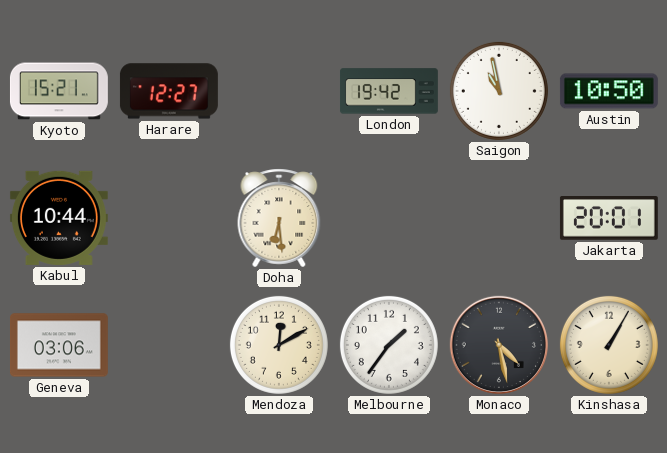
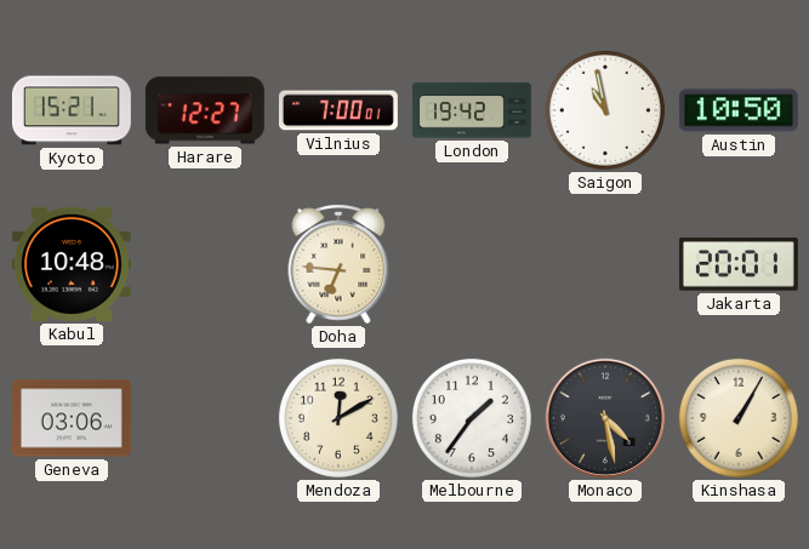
Vilnius: none -> 7:00 (338, 110)
Kabul: 10:44 -> 10:48 (72, 264)
Doha: 6:29 -> 6:46 (338, 264)
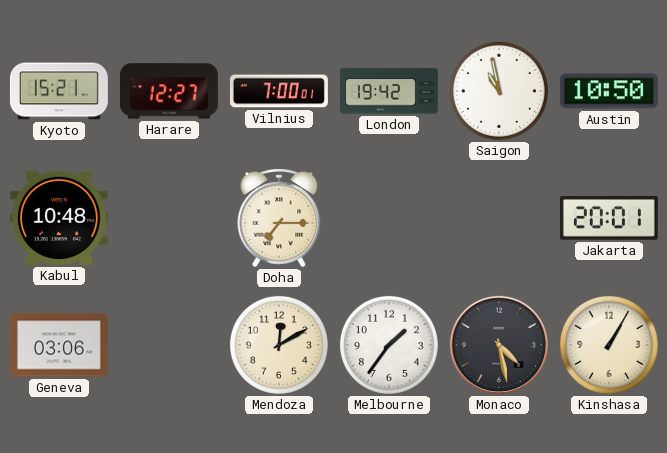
Doha: 6:46 -> 7:15 (279, 218)
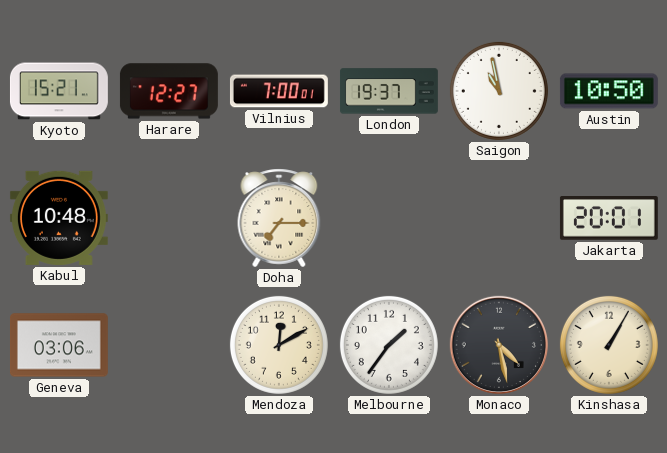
London: 19:42 -> 19:37 (389, 91)
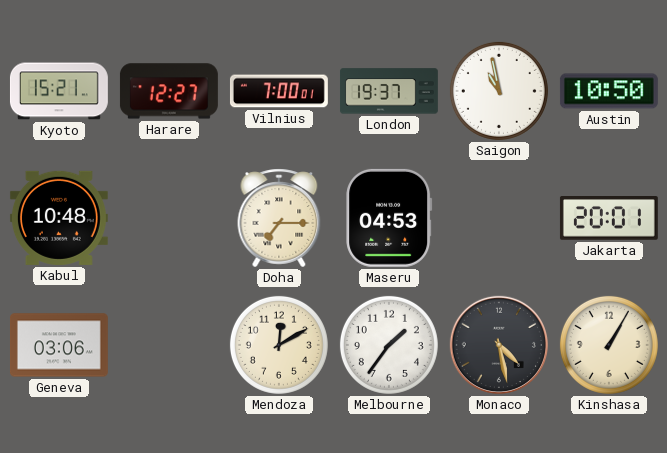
Maseru: none -> 04:53 (389, 218)
